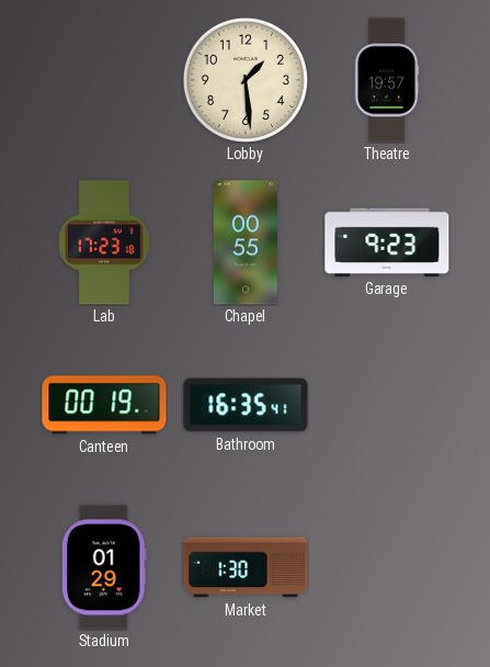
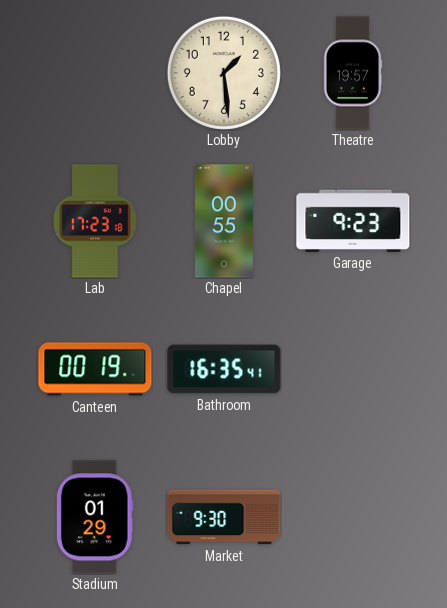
Market: 1:30 -> 9:30 (224, 517)
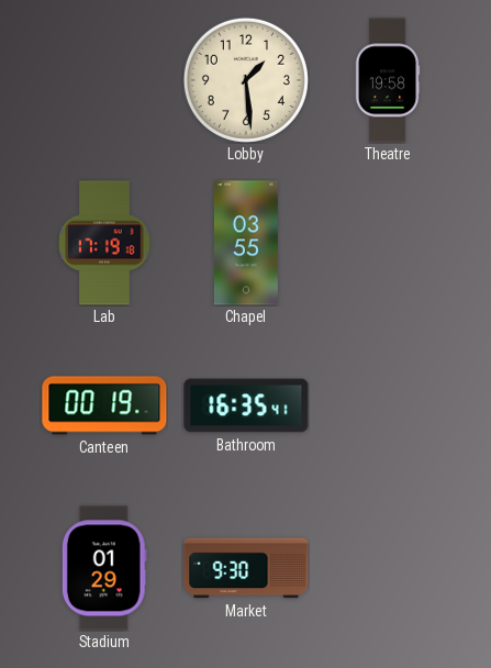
Theatre: 19:57 -> 19:58 (388, 80)
Lab: 17:23 -> 17:19 (104, 243)
Chapel: 00:55 -> 03:55 (246, 243)
Garage: 9:23 -> none (353, 221)
